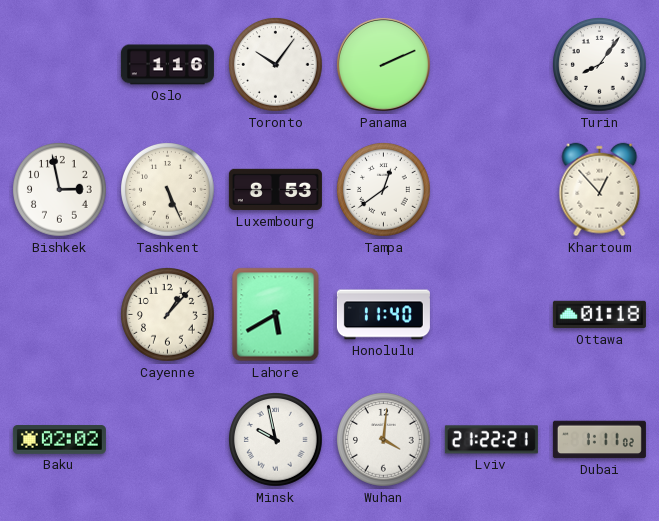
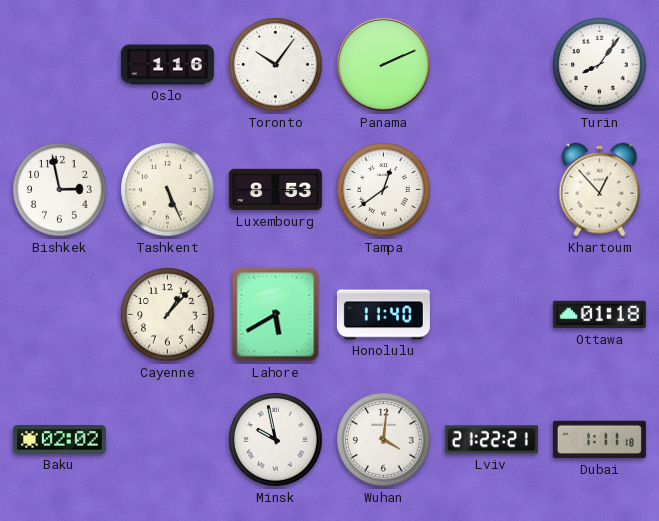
Dubai: 1:11:02 -> 1:11:18 (599, 440)
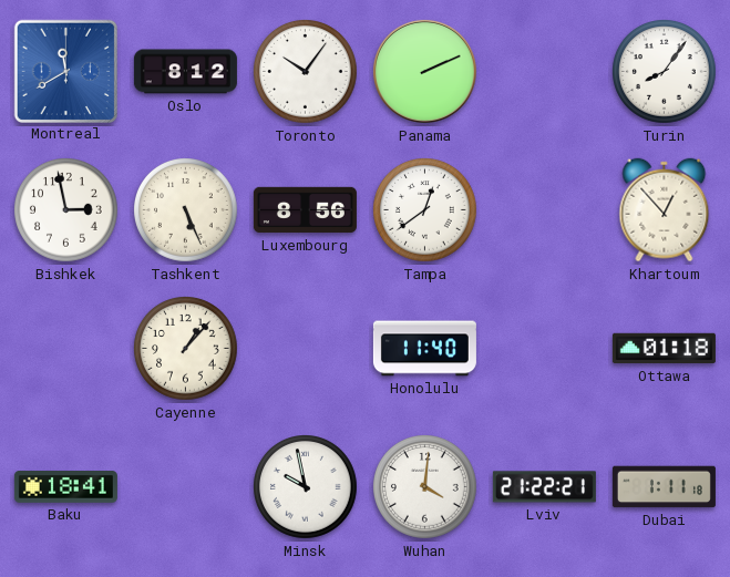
Montreal: none -> 11:40 (65, 71)
Oslo: 1:16 -> 8:12 (185, 72)
Luxembourg: 8:53 -> 8:56 (305, 210)
Lahore: 5:40 -> none (276, 315)
Baku: 02:02 -> 18:41 (65, 487)
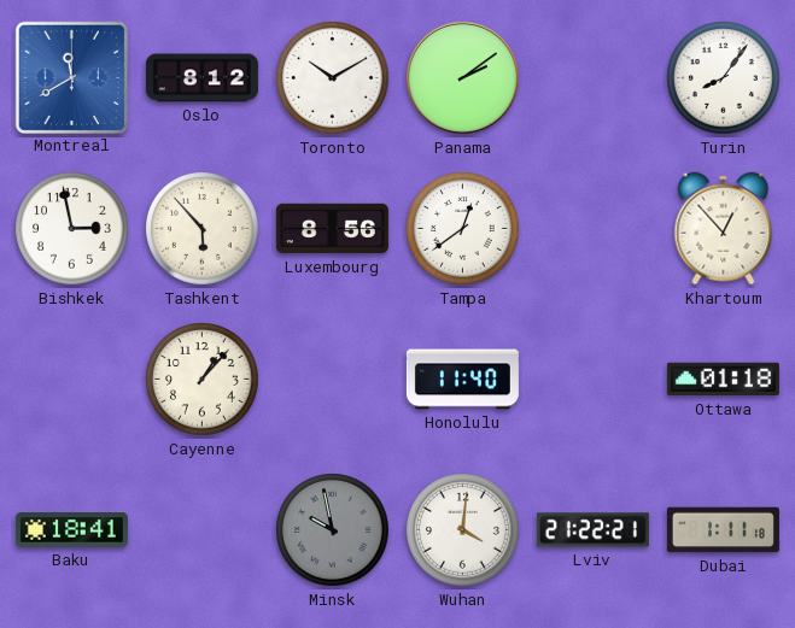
Toronto: 10:06 -> 10:10 (333, 78)
Panama: 2:11 -> 2:09 (462, 77)
Tashkent: 5:26 -> 5:53 (203, 229)
Minsk dial: white -> grey (333, 530)
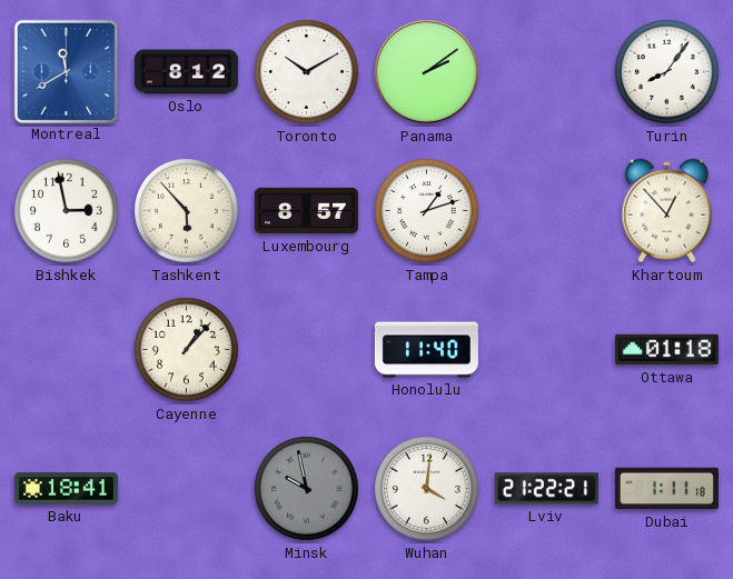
Luxembourg: 8:56 -> 8:57 (306, 211)
Tampa: 12:39 -> 1:12 (427, 211)
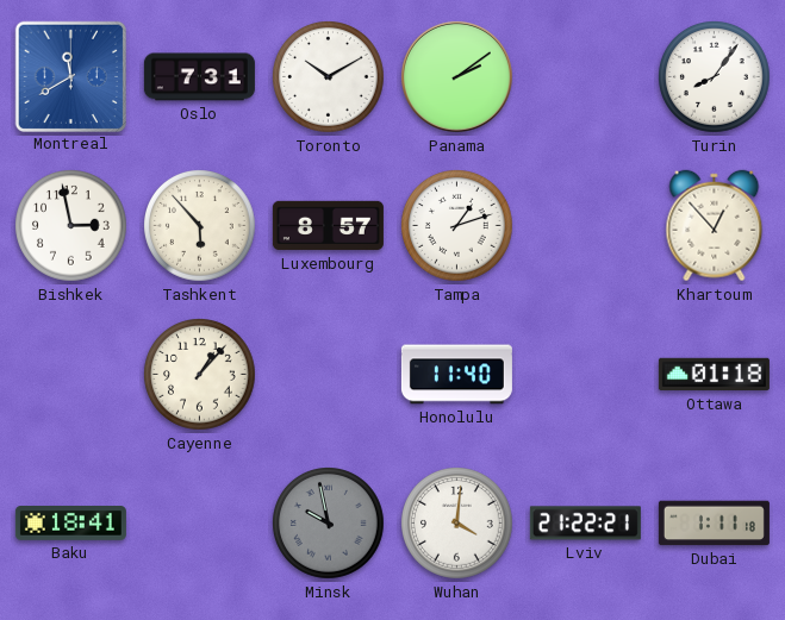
Oslo: 8:12 -> 7:31 (199, 77)
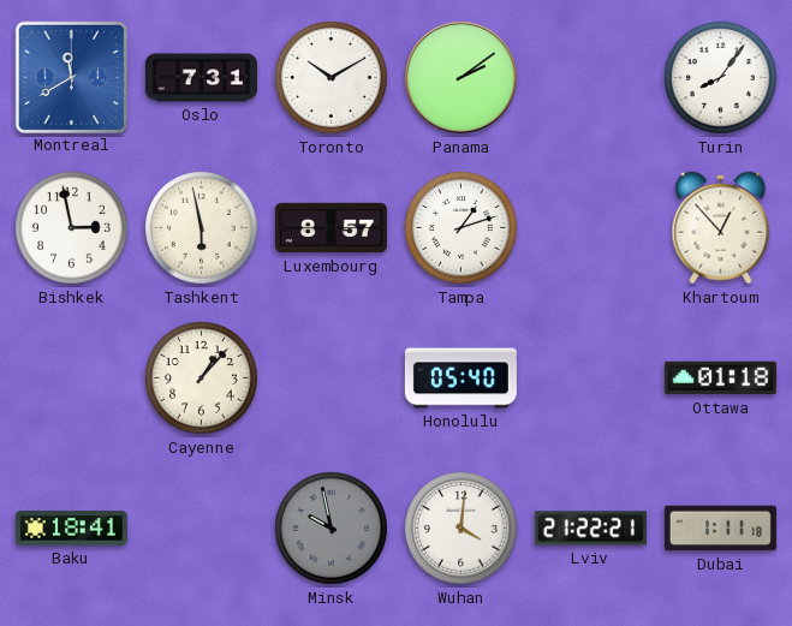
Tashkent: 5:53 -> 5:58 (202, 228)
Honolulu: 11:40 -> 05:40 (460, 378)
